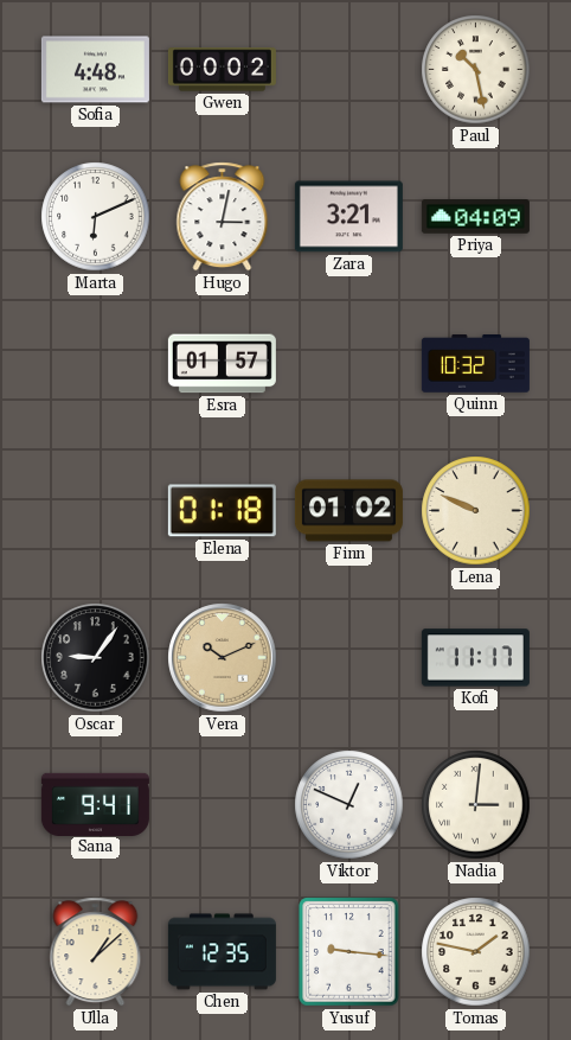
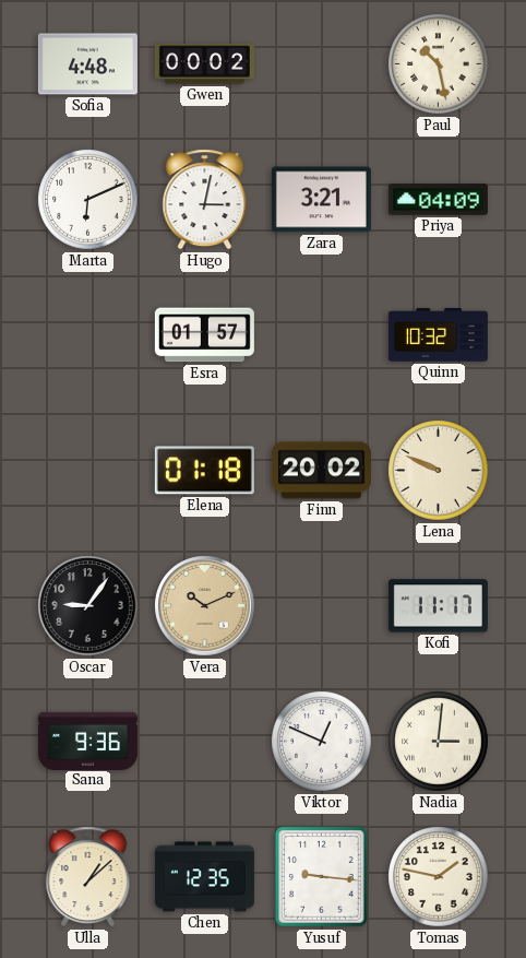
Finn: 01:02 -> 20:02 (321, 471)
Sana: 9:41 -> 9:36 (87, 741)
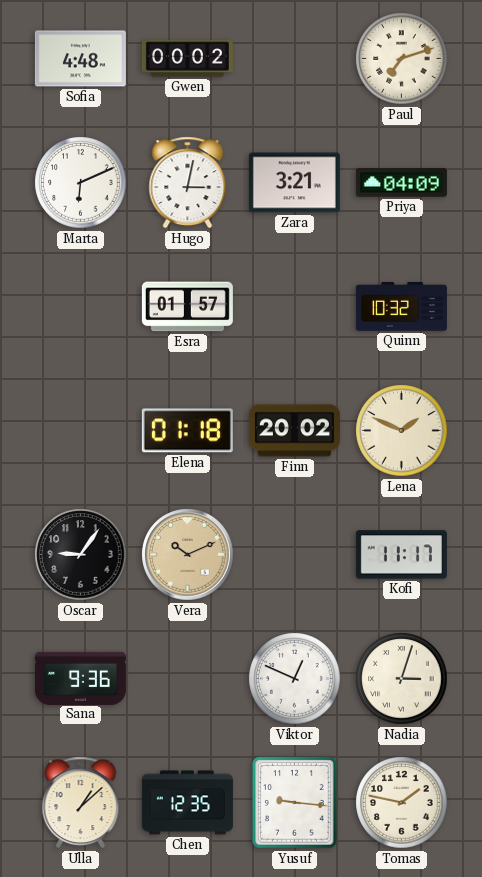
Paul: 10:28 -> 7:12 (402, 59)
Lena: 9:49 -> 1:49 (402, 431)
Nadia: 3:01 -> 3:03 (402, 679)
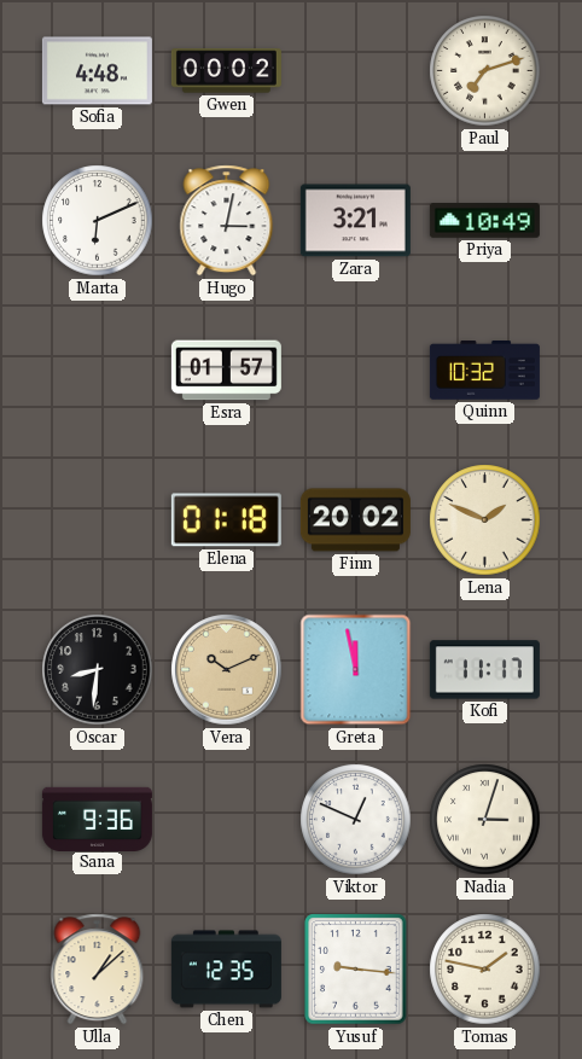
Priya: 04:09 -> 10:49 (484, 221)
Oscar: 9:06 -> 8:31 (98, 670)
Greta: none -> 11:58 (356, 670)
